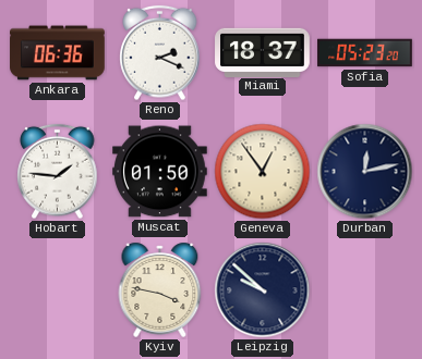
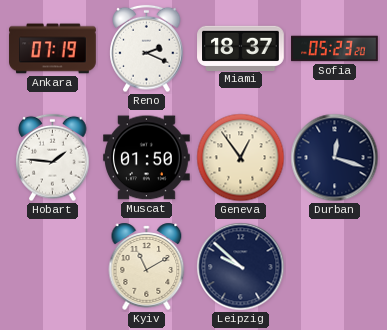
Ankara: 06:36 -> 07:19 (53, 49)
Durban: 12:13 -> 12:18 (335, 158)
Kyiv: 3:47 -> 11:10 (147, 266)
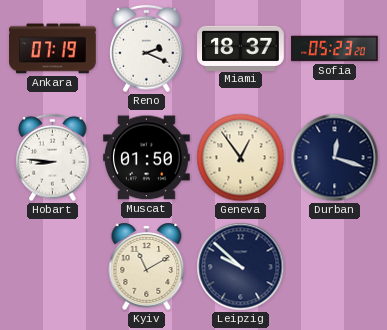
Hobart: 1:46 -> 8:46 (53, 158)
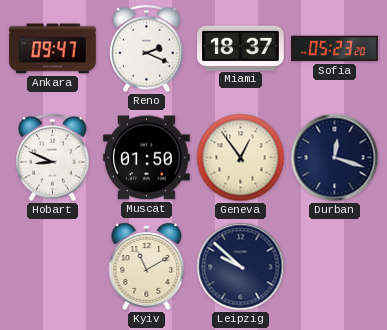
Ankara: 07:19 -> 09:47 (53, 49)
Hobart: 8:46 -> 8:49 (53, 158)
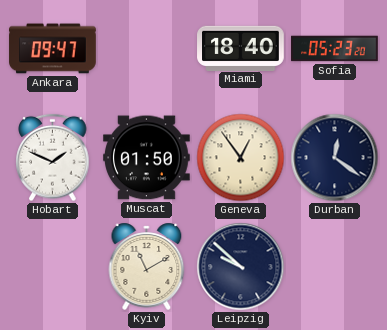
Reno: 2:19 -> none (147, 49)
Miami: 18:37 -> 18:40 (241, 48)
Hobart: 8:49 -> 1:49 (53, 158)
Durban: 12:18 -> 12:21 (335, 158)
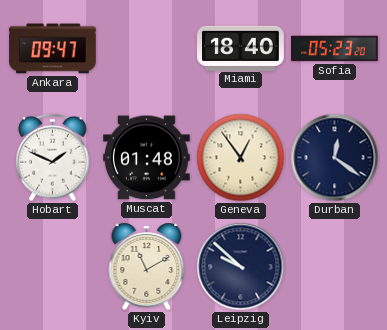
Muscat: 01:50 -> 01:48 (147, 158)
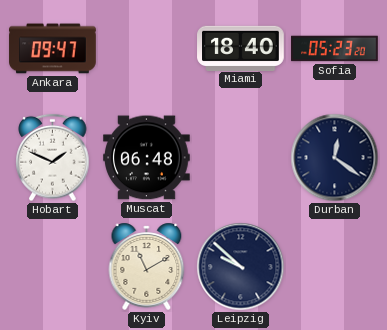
Muscat: 01:48 -> 06:48 (147, 158)
Geneva: 12:54 -> none (241, 158)
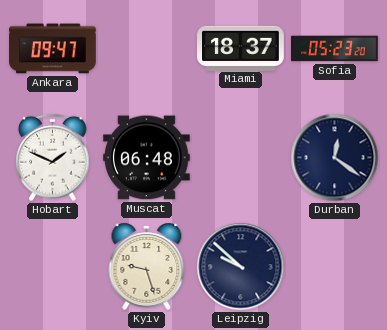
Miami: 18:40 -> 18:37 (241, 48)
Kyiv: 11:10 -> 9:27 (147, 266)
